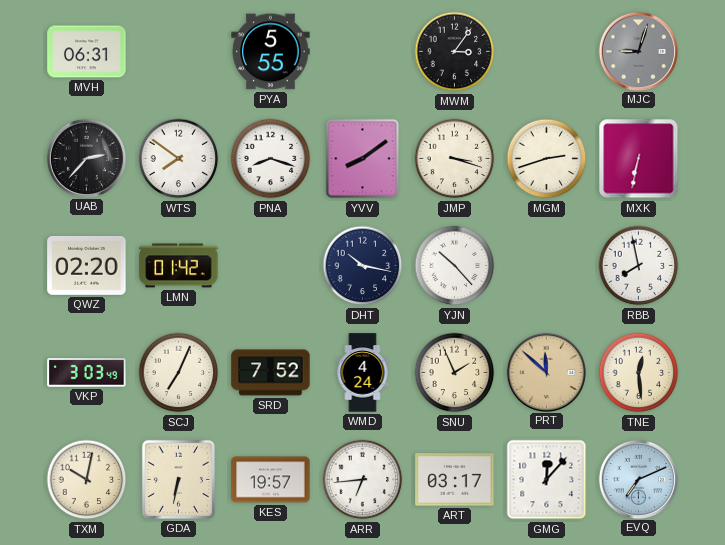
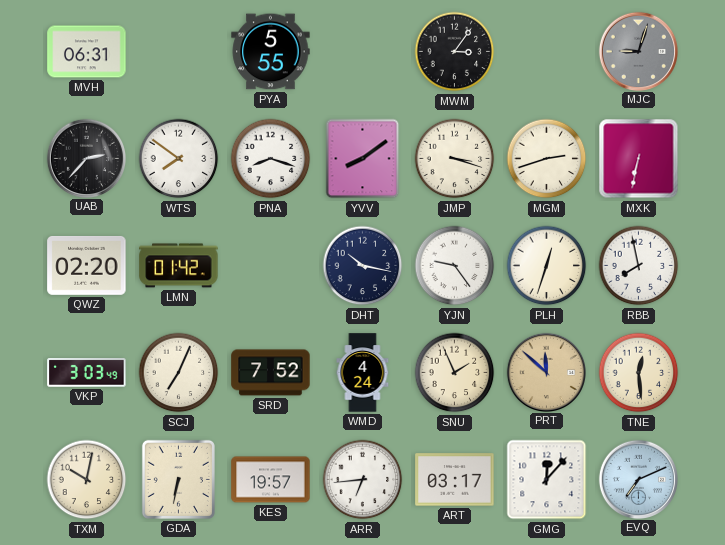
YJN: 10:23 -> 9:24 (455, 266)
PLH: none -> 12:33 (547, 266)
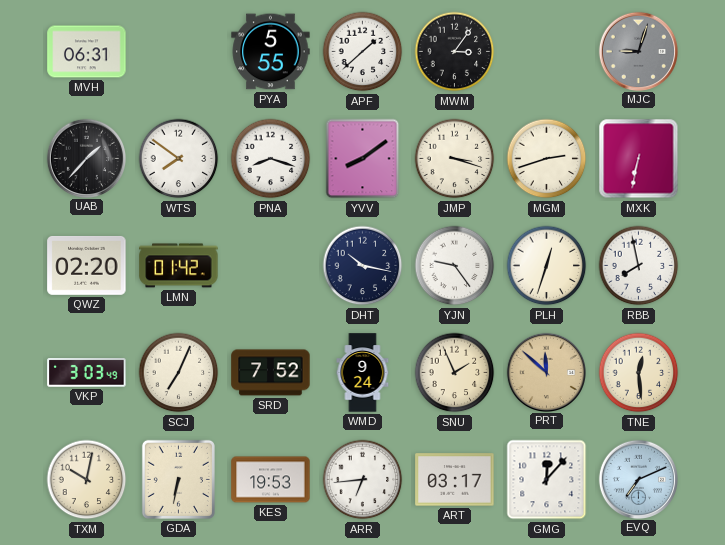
APF: none -> 1:38 (363, 52)
UAB: 2:37 -> 1:37 (86, 158)
WMD: 4:24 -> 9:24 (363, 373)
KES: 19:57 -> 19:53 (271, 480)
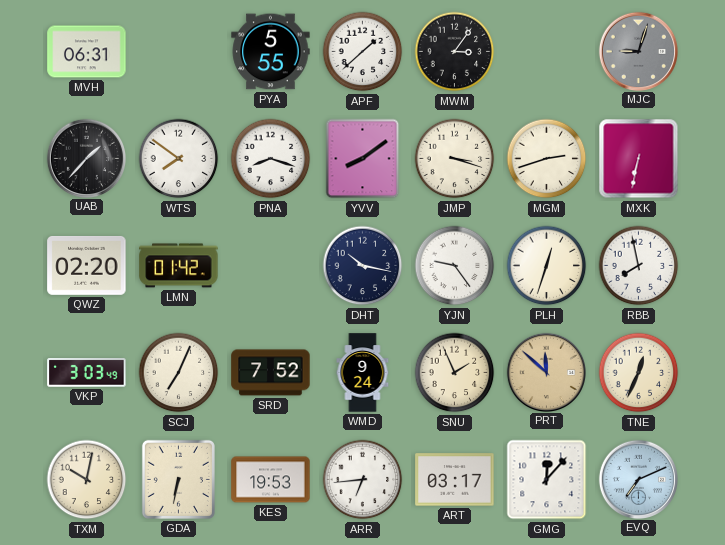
TNE: 12:29 -> 12:34 (639, 373)
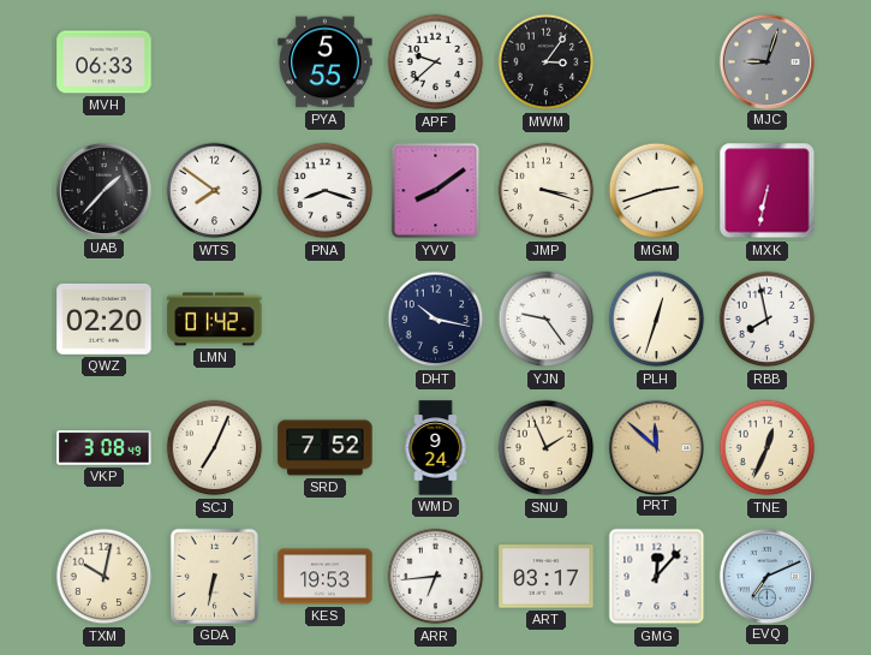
MVH: 06:31 -> 06:33 (105, 62)
APF: 1:38 -> 9:38 (436, 62)
VKP: 3:03 -> 3:08 (105, 448)
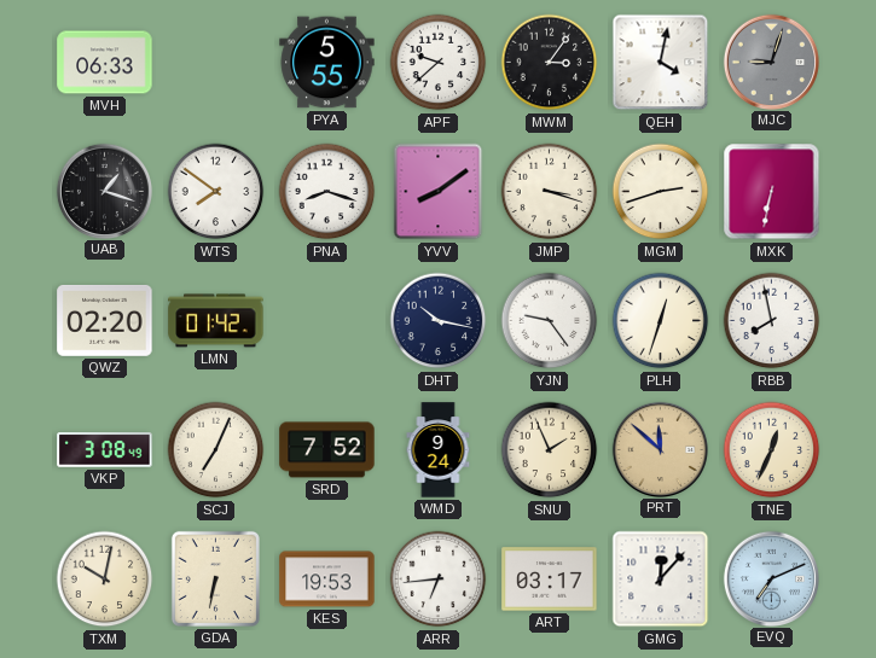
QEH: none -> 4:02 (661, 63)
UAB: 1:37 -> 1:18 (104, 191)
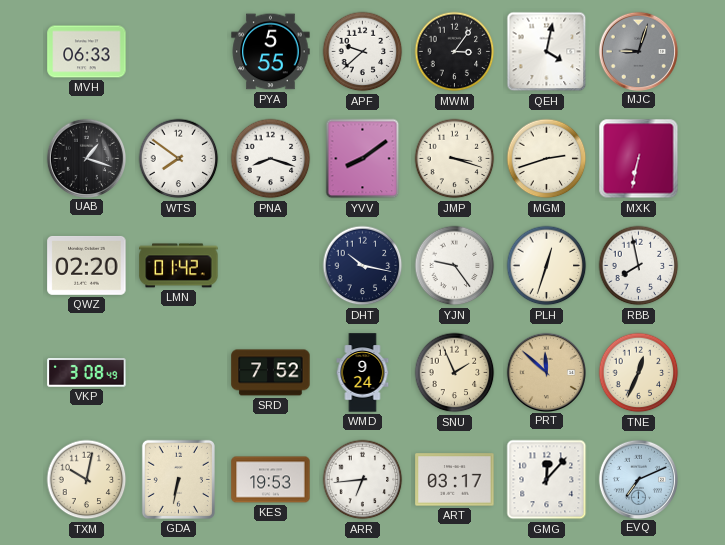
SCJ: 7:04 -> none (216, 450)
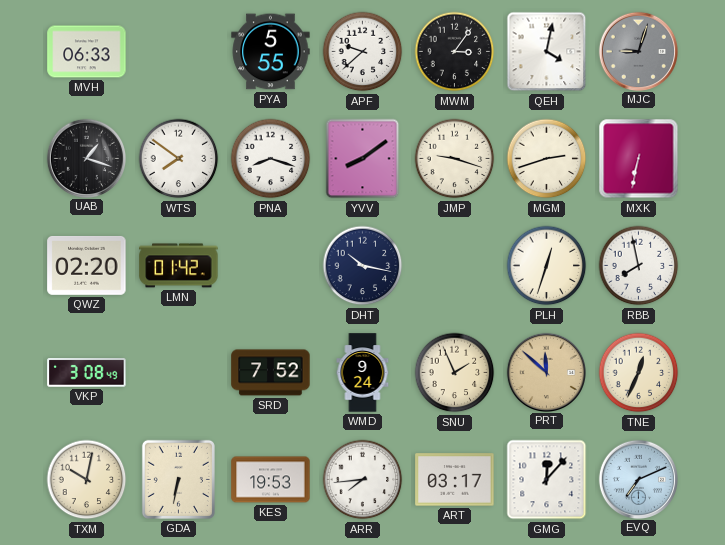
JMP: 3:18 -> 9:18 (455, 159)
YJN: 9:24 -> none (455, 266)
ARR: 6:44 -> 7:44 (363, 480)
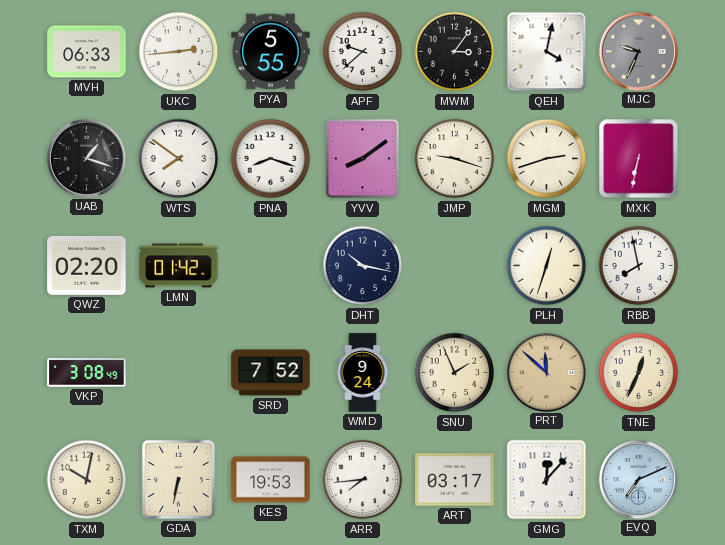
UKC: none -> 2:44 (179, 52)
MJC: 9:03 -> 9:34 (638, 51)
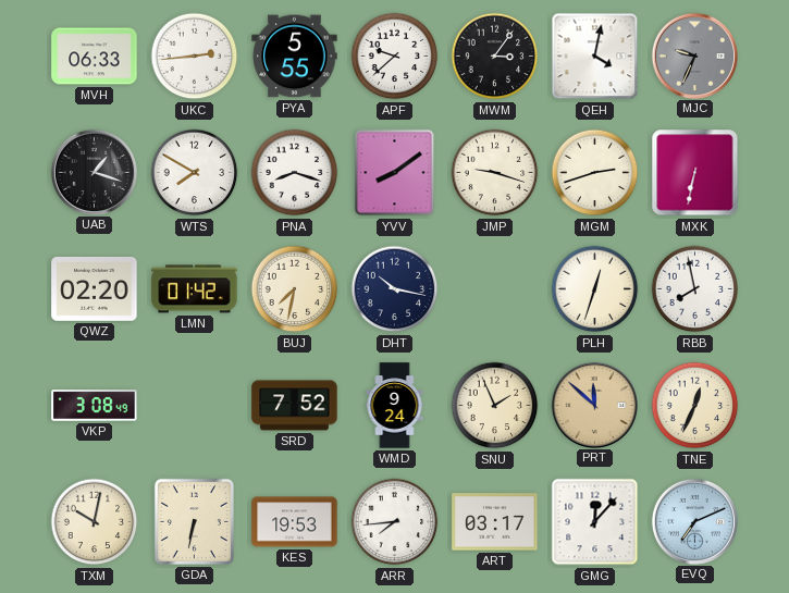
WTS: 7:51 -> 7:50 (195, 173)
BUJ: none -> 7:32 (295, 289)
